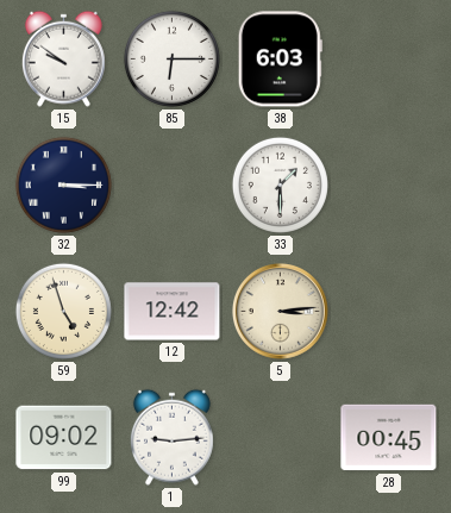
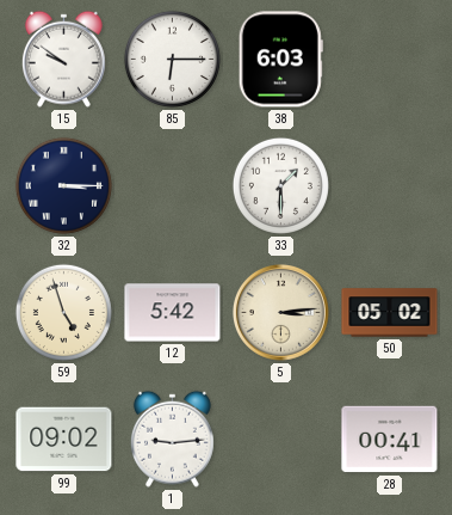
12: 12:42 -> 5:42 (173, 313)
50: none -> 05:02 (390, 313)
28: 00:45 -> 00:41 (390, 440)
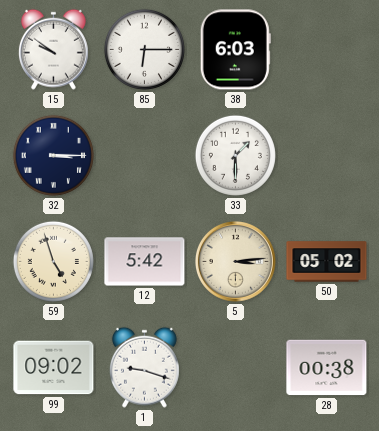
1: 9:14 -> 9:18 (144, 367)
28: 00:41 -> 00:38 (327, 368)
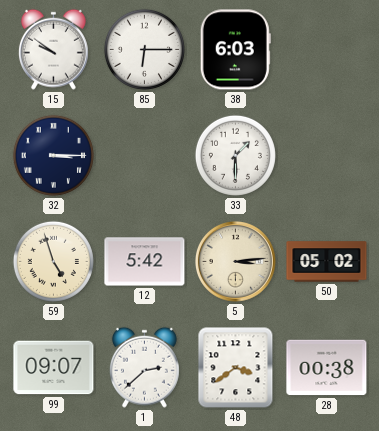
99: 09:02 -> 09:07 (54, 368)
1: 9:18 -> 2:38 (144, 367)
48: none -> 3:39 (236, 368)
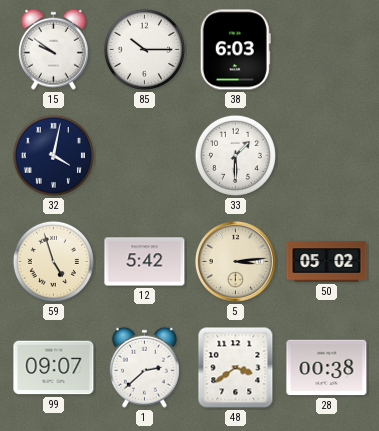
85: 6:15 -> 10:15 (144, 49)
32: 3:15 -> 4:02 (53, 155)
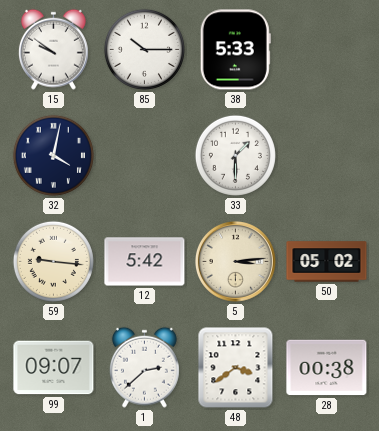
38: 6:03 -> 5:33 (235, 50)
59: 4:57 -> 9:16 (53, 261)
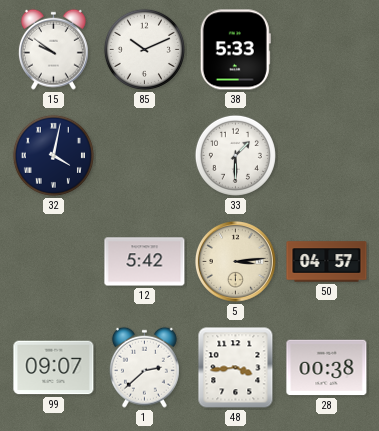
85: 10:15 -> 10:11 (144, 49)
59: 9:16 -> none (53, 261)
50: 05:02 -> 04:57 (327, 262)
48: 3:39 -> 3:44 (236, 368)
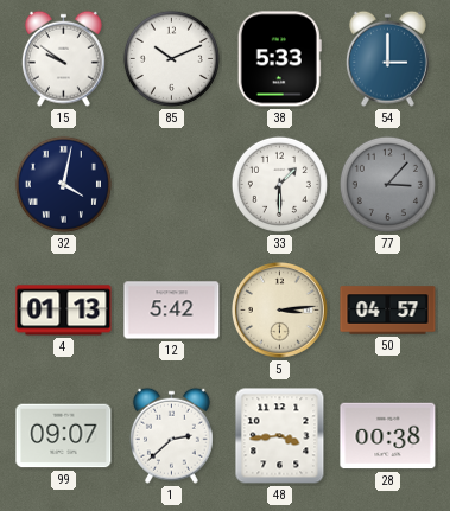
54: none -> 3:00 (387, 58)
77: none -> 3:07 (387, 184)
4: none -> 01:13 (64, 311)
